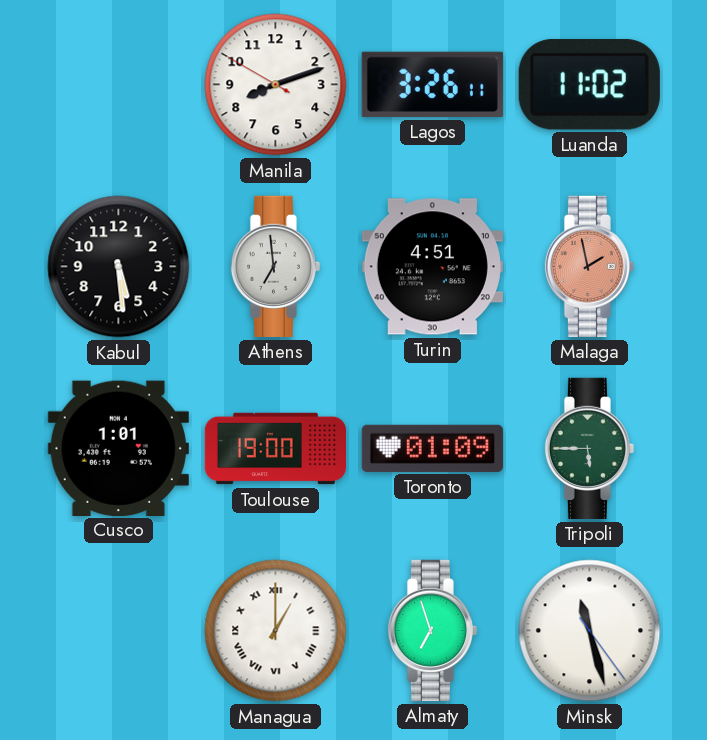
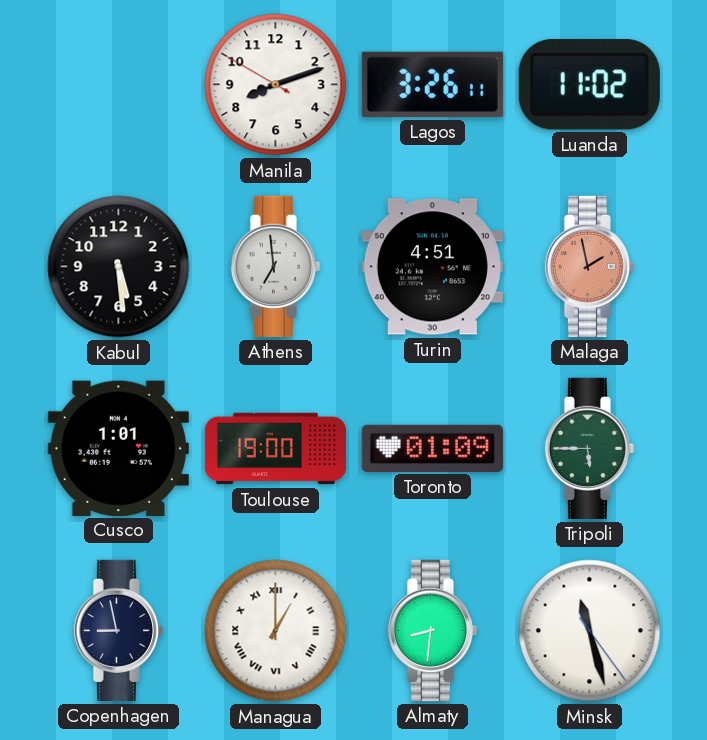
Copenhagen: none -> 8:58 (118, 630)
Almaty: 6:57 -> 8:31 (432, 630)
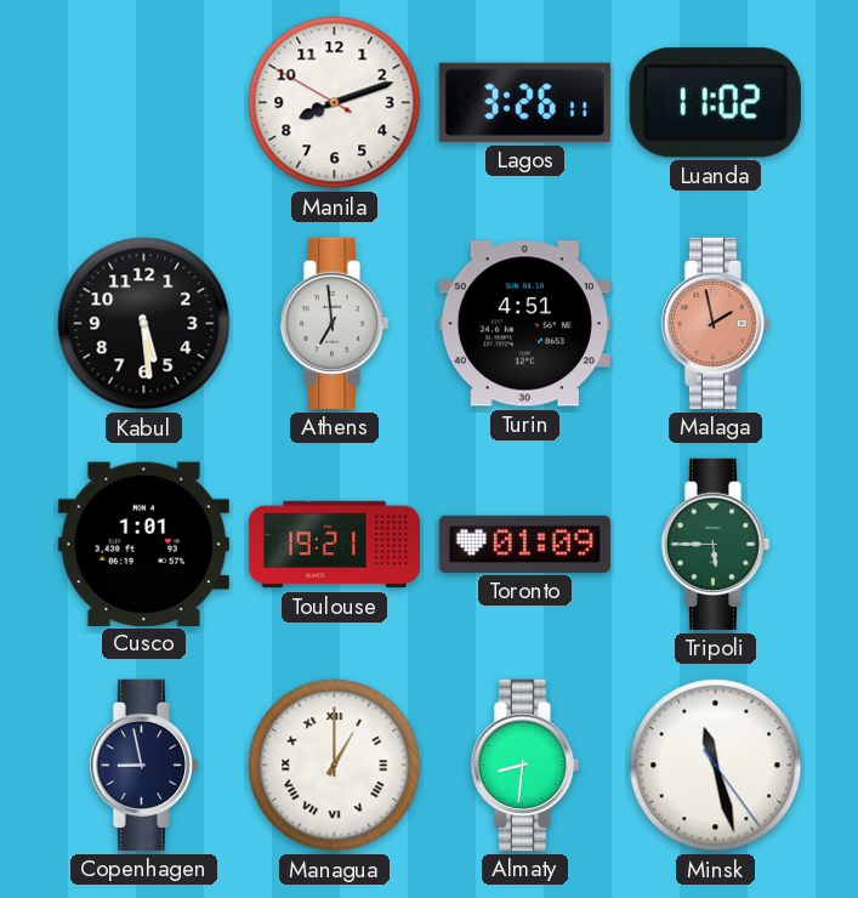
Toulouse: 19:00 -> 19:21 (334, 545)
